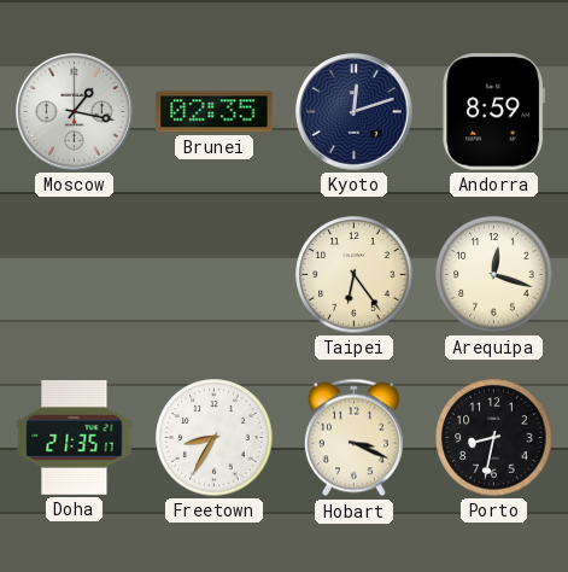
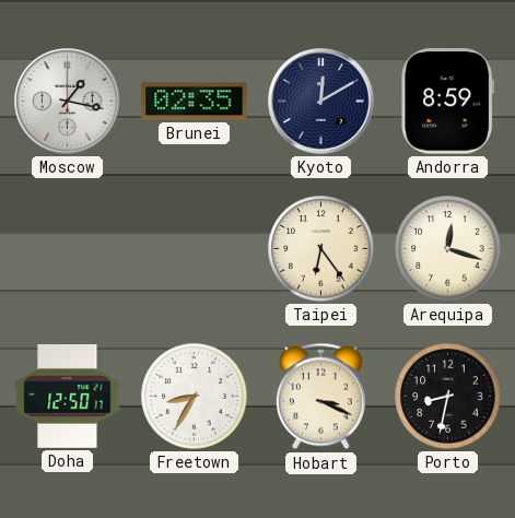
Kyoto: 12:12 -> 12:10 (321, 102)
Doha: 21:35 -> 12:50 (68, 397)
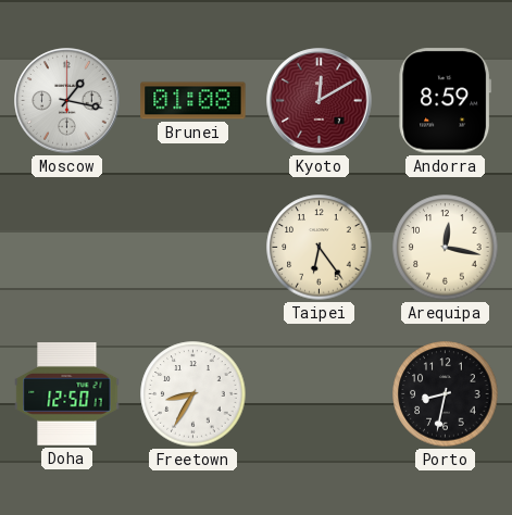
Brunei: 02:35 -> 01:08 (193, 101)
Kyoto dial: navy -> burgundy (320, 101)
Arequipa: 12:18 -> 12:17 (446, 248)
Hobart: 3:19 -> none (320, 397)
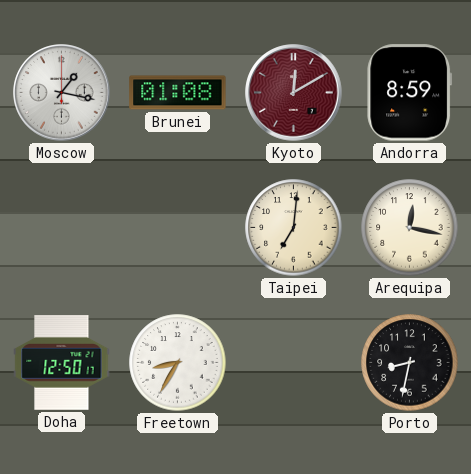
Taipei: 6:24 -> 7:01 (294, 228)
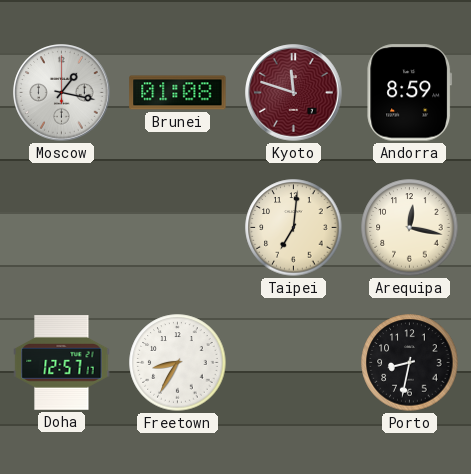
Kyoto: 12:10 -> 11:48 (294, 93)
Doha: 12:50 -> 12:57 (62, 363)
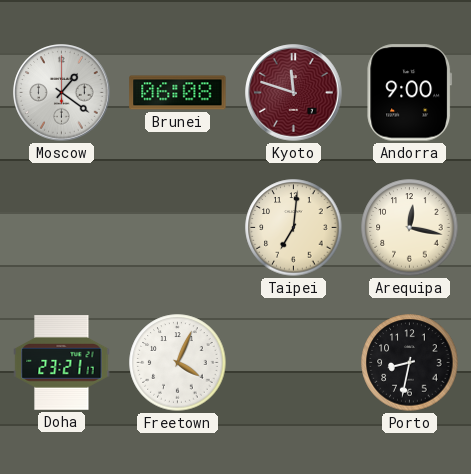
Moscow: 1:17 -> 1:21 (62, 93)
Brunei: 01:08 -> 06:08 (178, 93)
Andorra: 8:59 -> 9:00 (410, 93)
Doha: 12:57 -> 23:21 (62, 363)
Freetown: 8:35 -> 4:04 (178, 363)
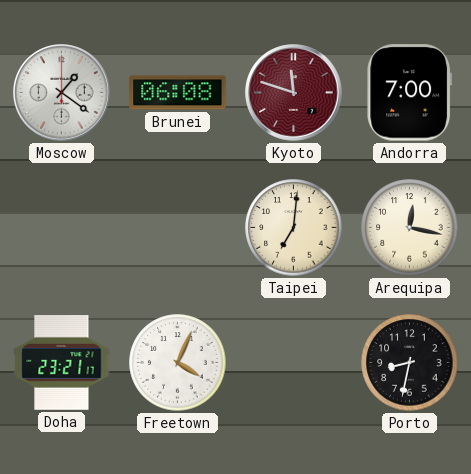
Andorra: 9:00 -> 7:00 (410, 93)
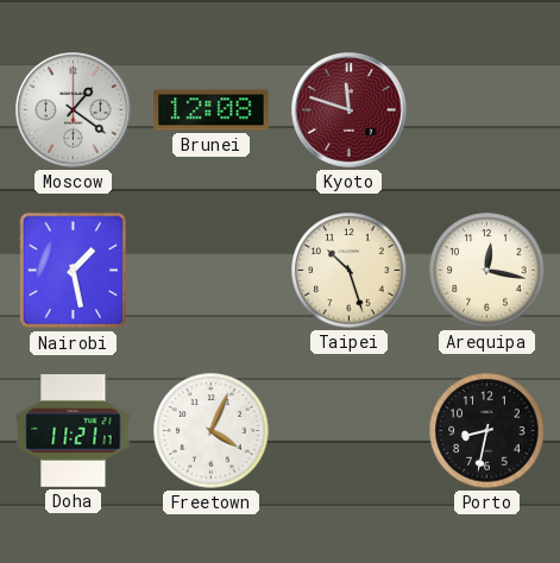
Brunei: 06:08 -> 12:08 (212, 110)
Andorra: 7:00 -> none (410, 93)
Nairobi: none -> 1:28 (73, 271)
Taipei: 7:01 -> 10:27 (350, 271)
Doha: 23:21 -> 11:21 (74, 431)
